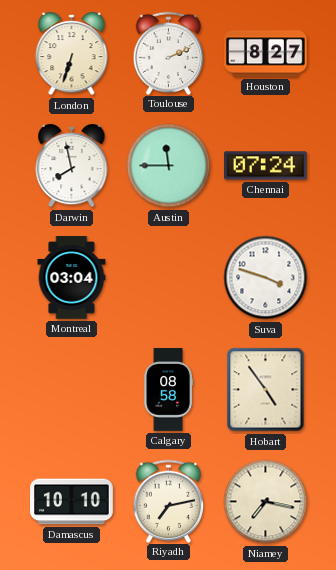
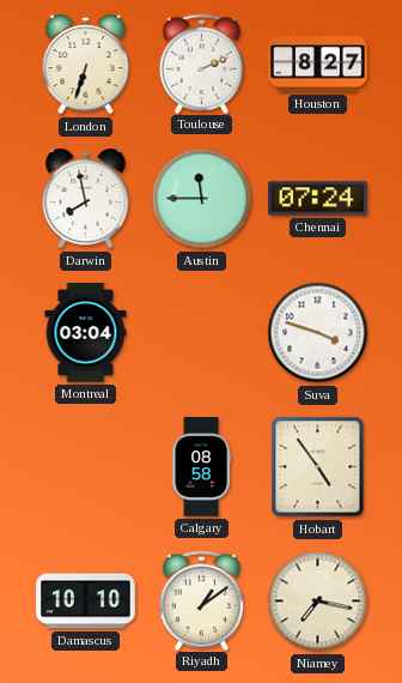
Riyadh: 7:13 -> 1:09 (202, 600)
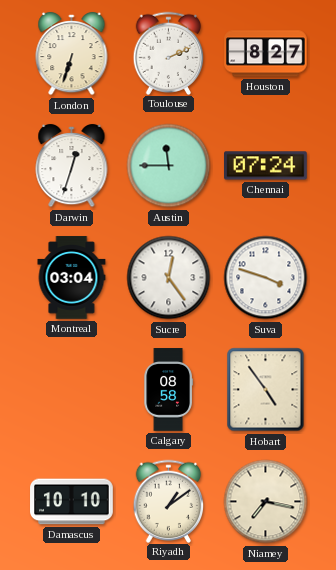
Darwin: 7:58 -> 12:33 (72, 166)
Sucre: none -> 12:24 (169, 278)
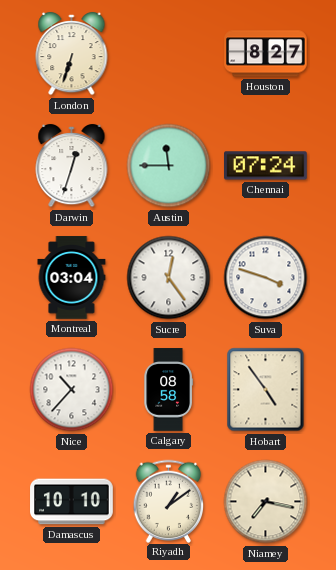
Toulouse: 2:11 -> none (169, 53)
Nice: none -> 10:37 (72, 390)
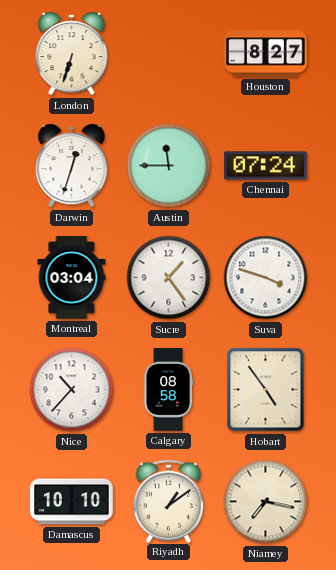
Sucre: 12:24 -> 1:24 (169, 278)
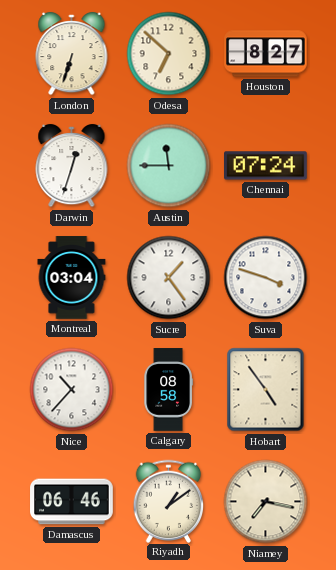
Odesa: none -> 6:52 (169, 54)
Damascus: 10:10 -> 06:46 (72, 502)
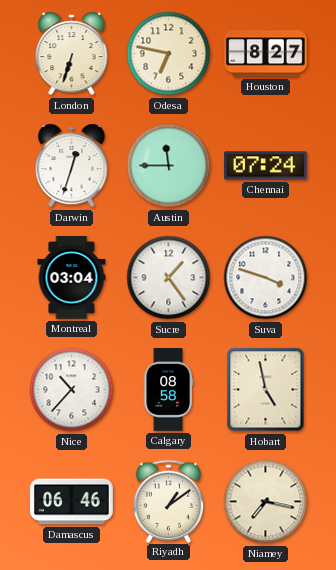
Odesa: 6:52 -> 6:47 (169, 54)
Hobart: 4:54 -> 4:58 (266, 390)
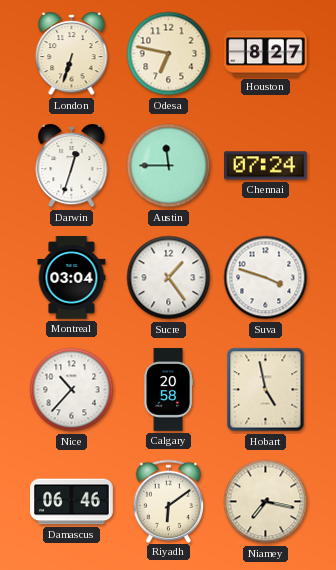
Calgary: 08:58 -> 20:58 (168, 390)
Riyadh: 1:09 -> 6:09 (169, 501)
